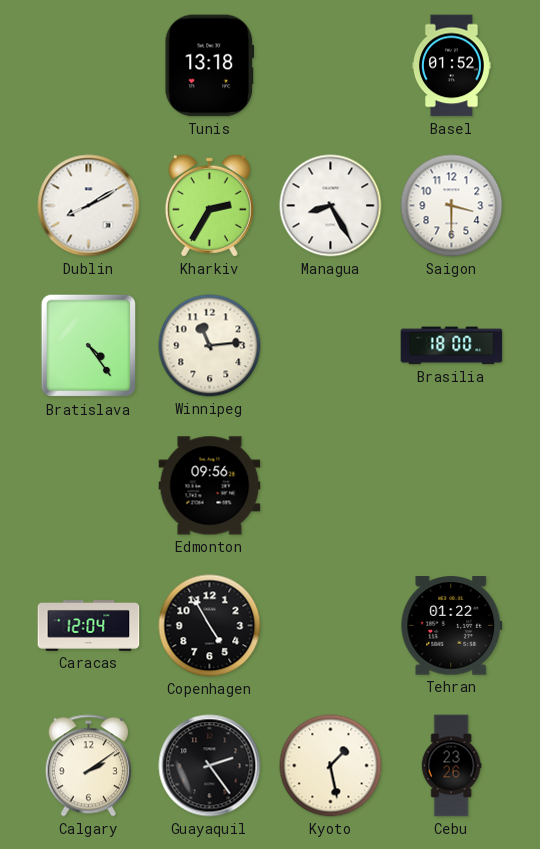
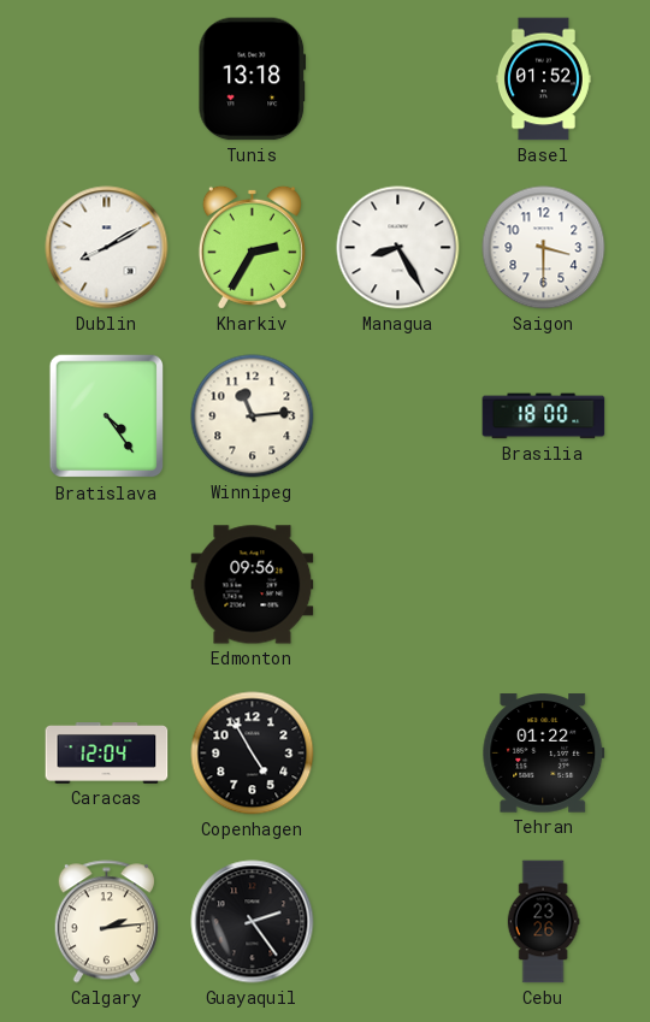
Calgary: 2:09 -> 2:14 (106, 922)
Kyoto: 1:28 -> none (331, 766)
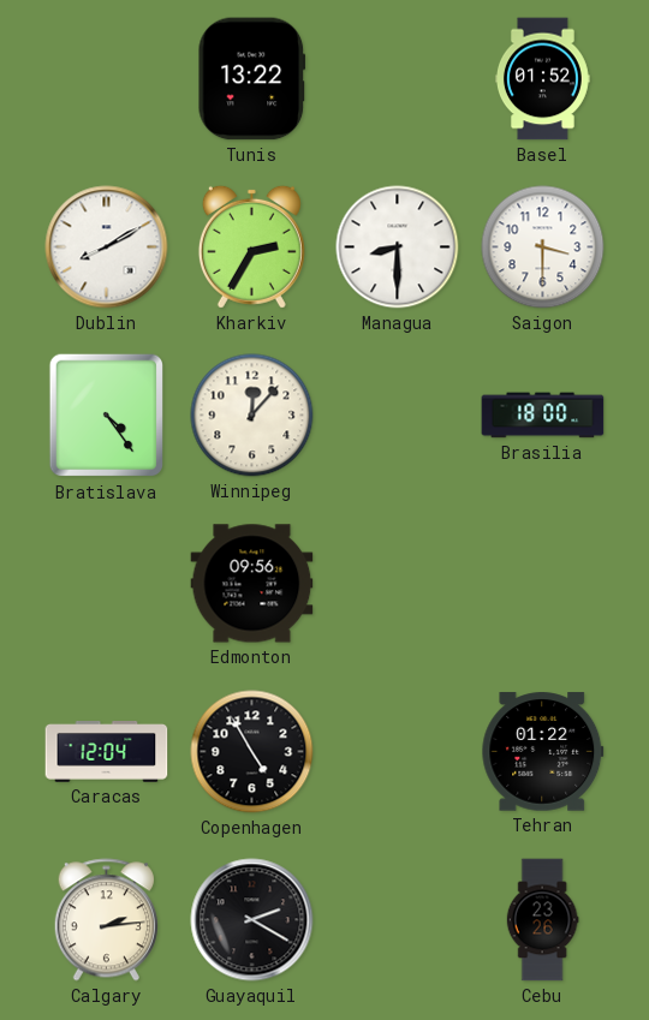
Tunis: 13:18 -> 13:22 (252, 79)
Managua: 8:25 -> 8:30 (398, 247)
Winnipeg: 11:14 -> 12:07 (252, 416)
Guayaquil: 2:24 -> 2:20 (252, 920)
